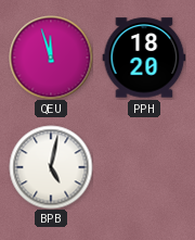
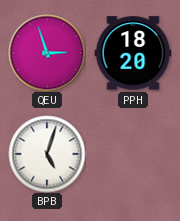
QEU: 11:57 -> 2:57 (47, 53)
BPB: 5:02 -> 5:03 (47, 154)
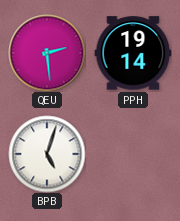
QEU: 2:57 -> 2:29 (47, 53)
PPH: 18:20 -> 19:14 (133, 53)
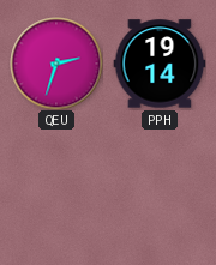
QEU: 2:29 -> 2:33 (56, 64)
BPB: 5:03 -> none (47, 154)
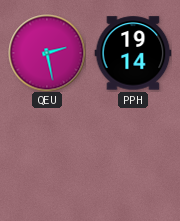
QEU: 2:33 -> 2:28 (47, 53)
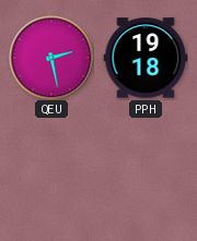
PPH: 19:14 -> 19:18 (146, 58)
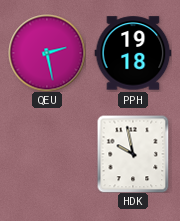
HDK: none -> 9:58 (133, 154)
